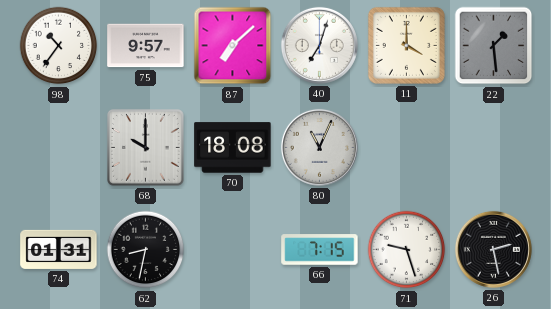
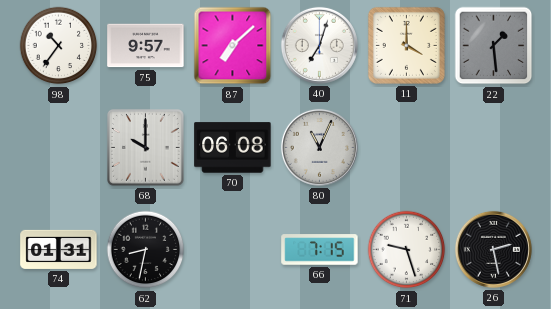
70: 18:08 -> 06:08 (233, 148)
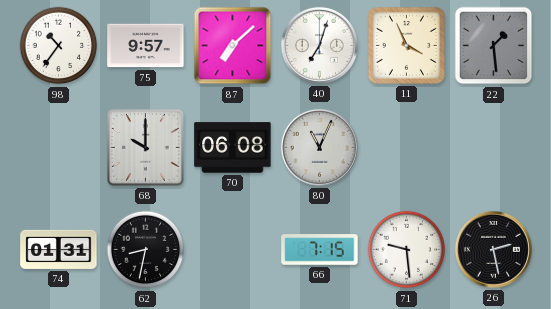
11: 4:00 -> 3:56 (406, 45)
71: 9:27 -> 9:29 (407, 250)
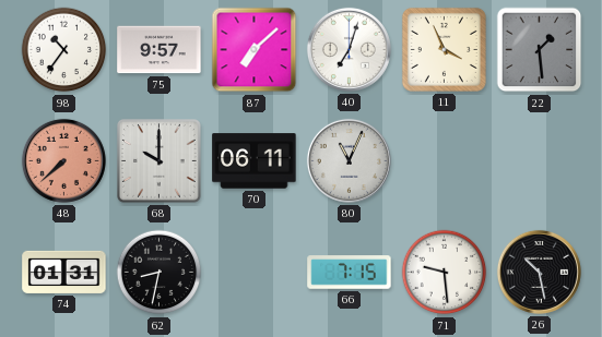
48: none -> 7:38 (63, 160)
70: 06:08 -> 06:11 (255, 161)
26: 2:28 -> 10:28 (539, 272)
